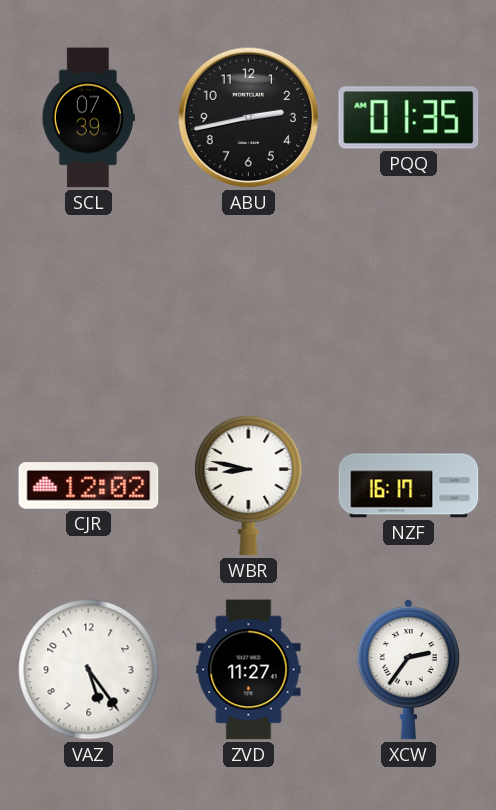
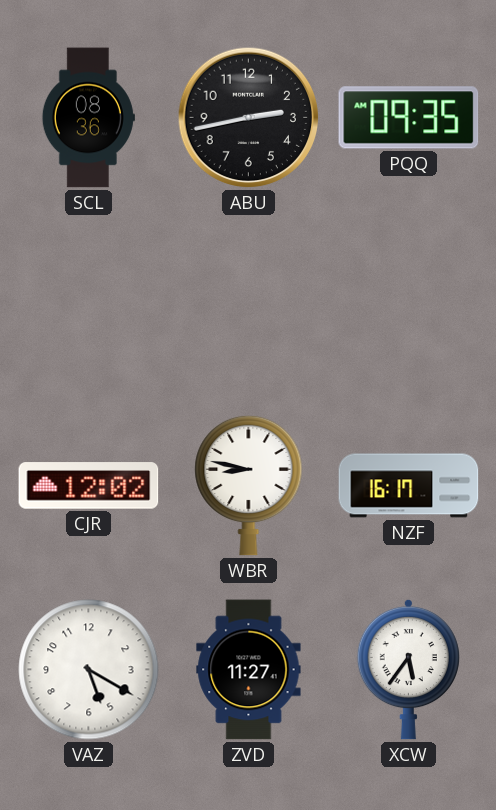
SCL: 07:39 -> 08:36 (88, 118)
PQQ: 01:35 -> 09:35 (409, 118)
VAZ: 5:24 -> 5:20 (89, 670)
XCW: 2:36 -> 5:36 (408, 669)
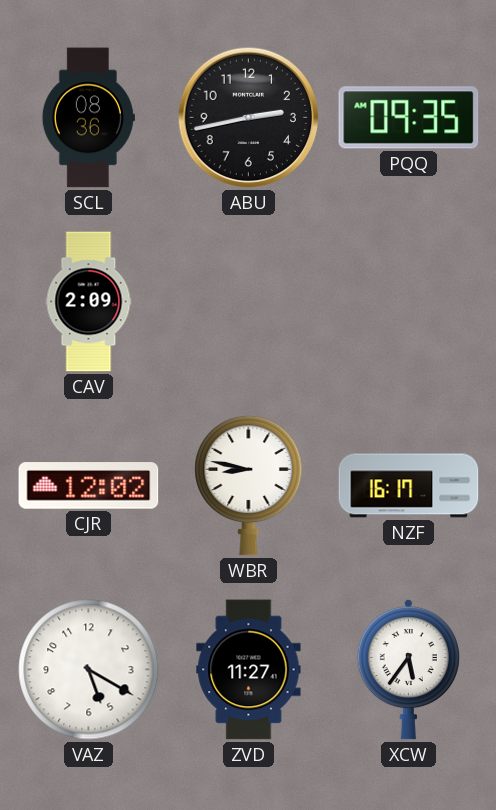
CAV: none -> 2:09 (89, 302)
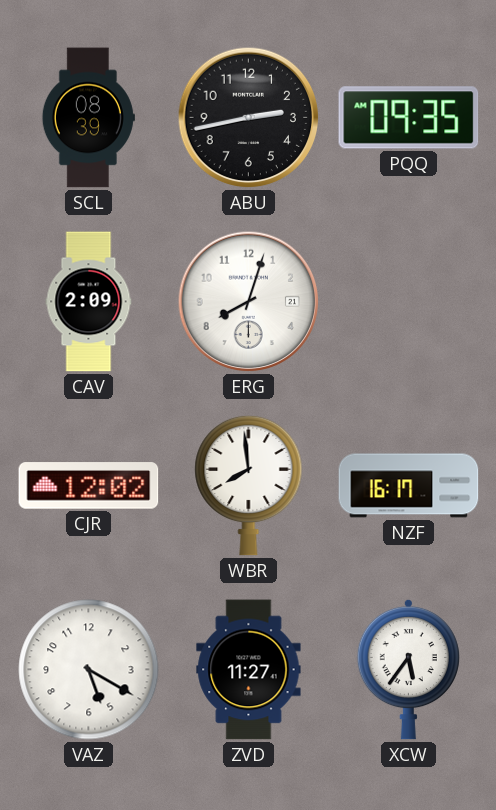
SCL: 08:36 -> 08:39 (88, 118)
ERG: none -> 8:03 (249, 302)
WBR: 8:47 -> 7:59 (249, 485)
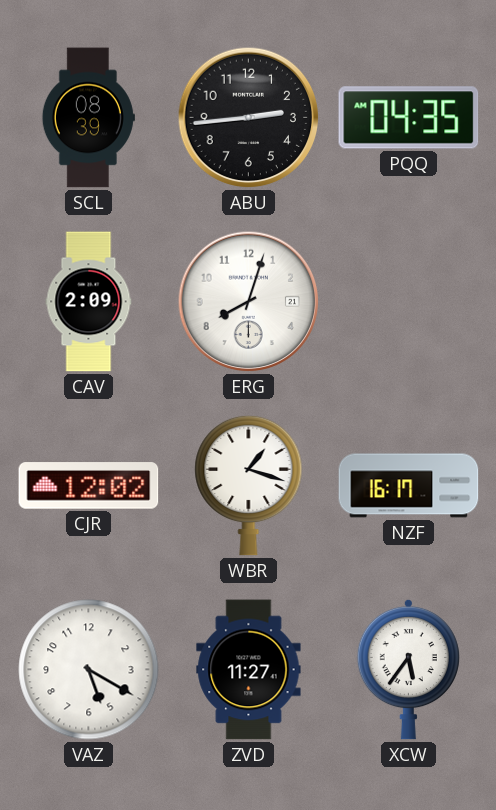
ABU: 2:43 -> 2:44 (249, 118)
PQQ: 09:35 -> 04:35 (409, 118)
WBR: 7:59 -> 1:18 (249, 485)
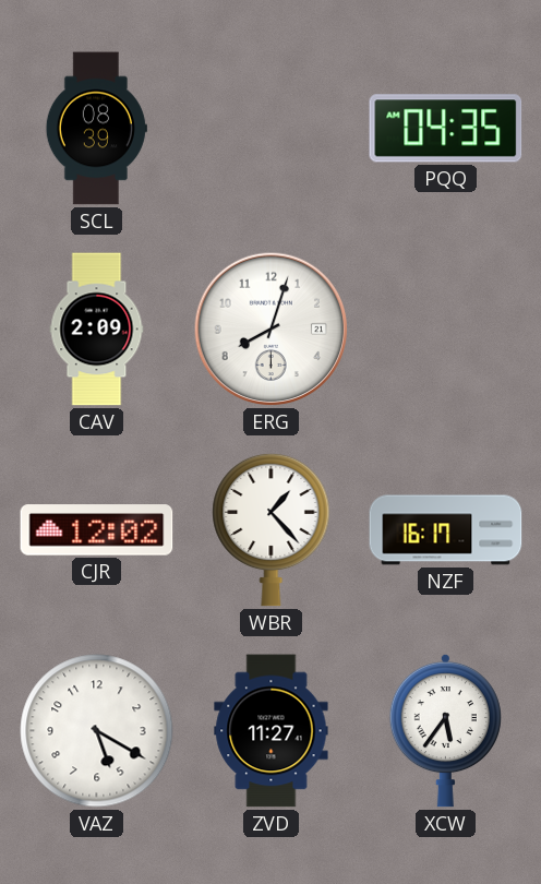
ABU: 2:44 -> none (249, 118)
WBR: 1:18 -> 1:23 (272, 529)
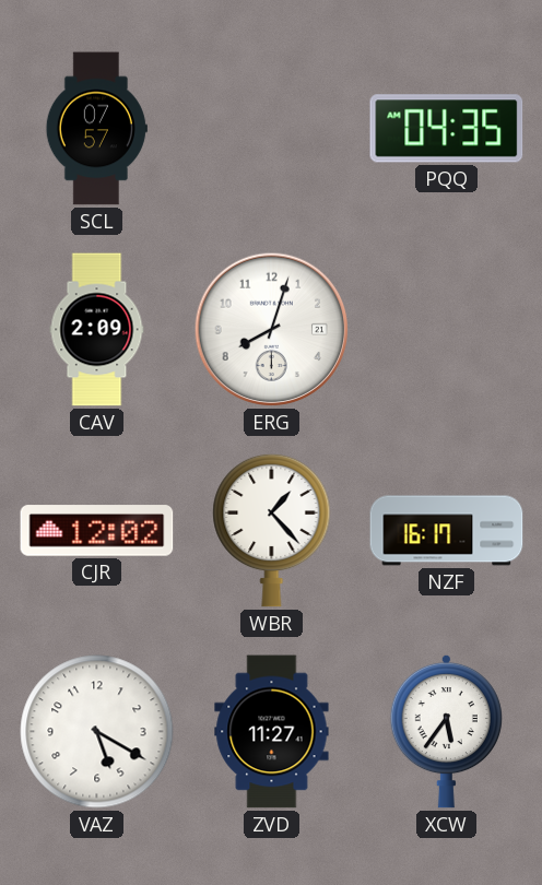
SCL: 08:39 -> 07:57 (96, 129)
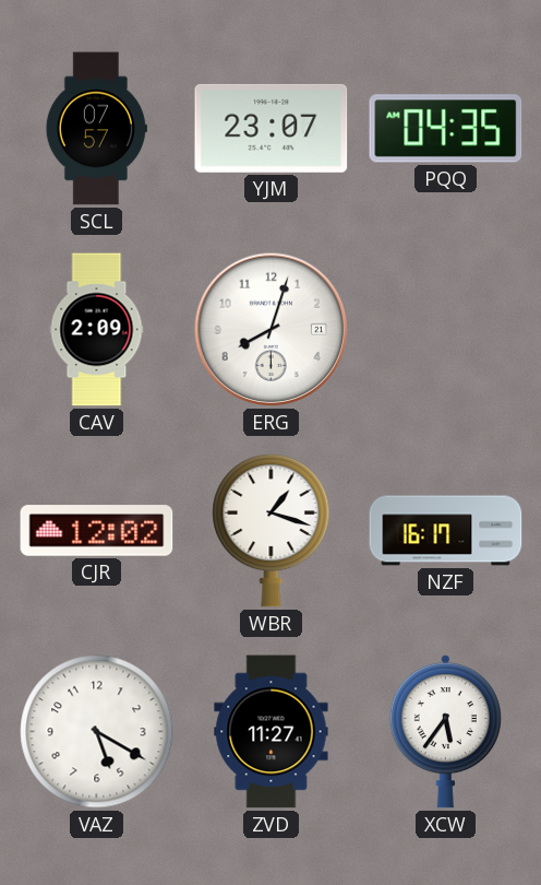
YJM: none -> 23:07 (272, 128)
WBR: 1:23 -> 1:18 (272, 530)
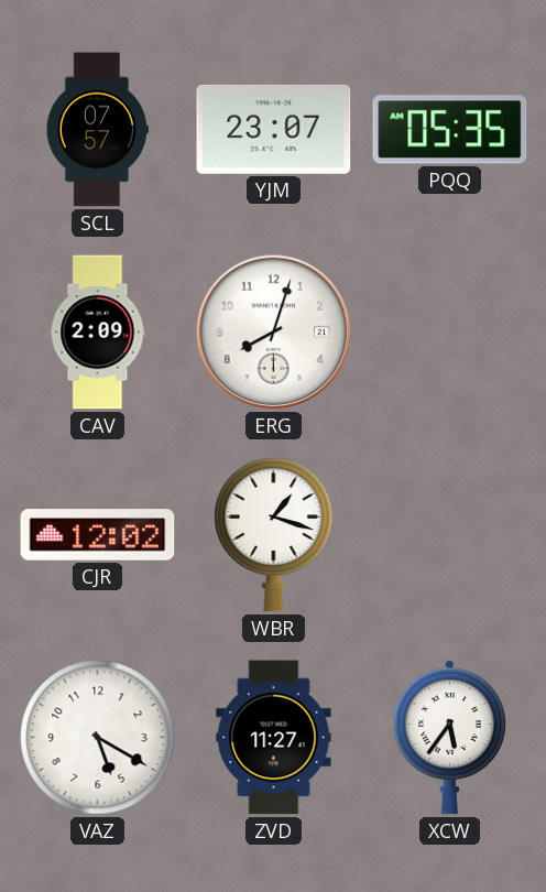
PQQ: 04:35 -> 05:35 (450, 130)
NZF: 16:17 -> none (446, 531)
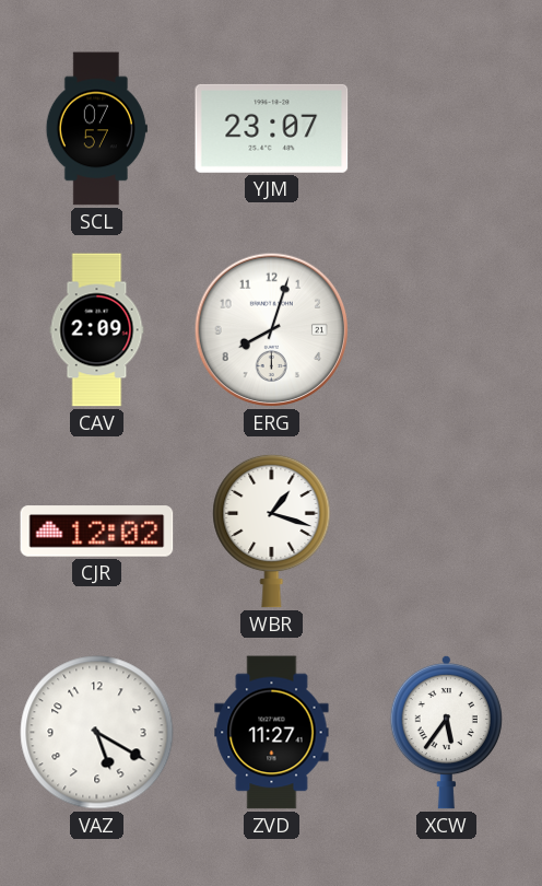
PQQ: 05:35 -> none (450, 130)
